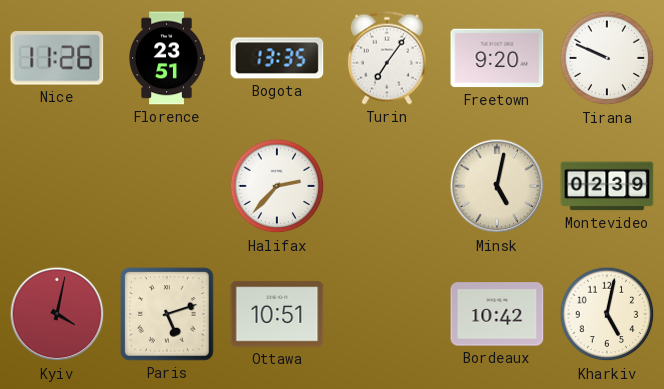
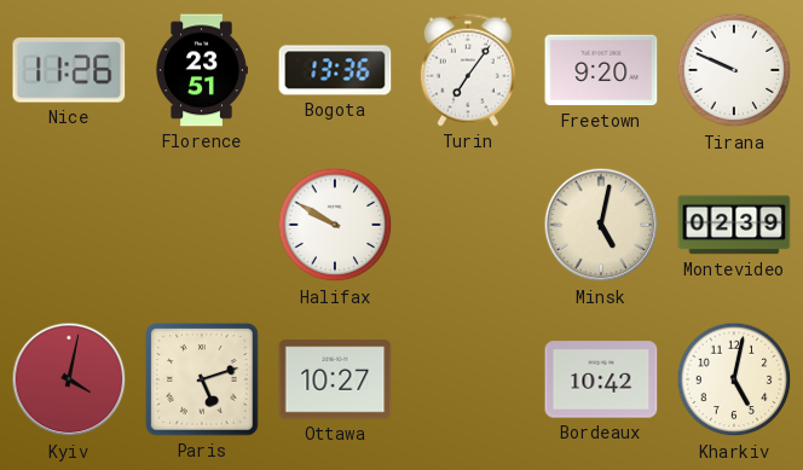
Bogota: 13:35 -> 13:36 (335, 70)
Halifax: 2:37 -> 9:50 (335, 225)
Ottawa: 10:51 -> 10:27 (335, 379)
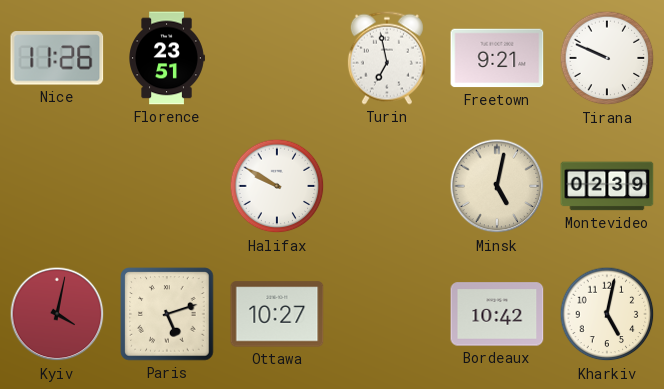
Bogota: 13:36 -> none (335, 70)
Turin: 7:06 -> 6:58 (387, 58)
Freetown: 9:20 -> 9:21 (497, 58)
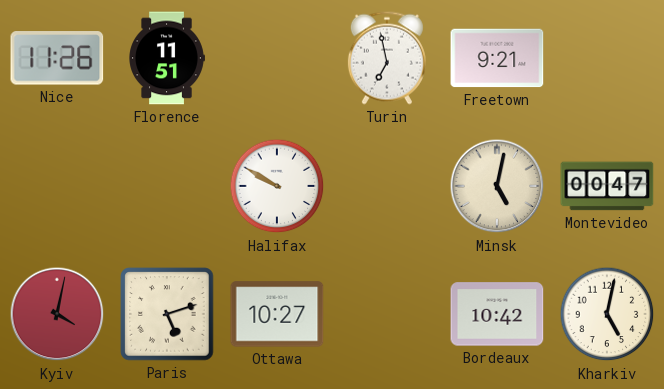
Florence: 23:51 -> 11:51 (167, 58)
Tirana: 9:49 -> none (607, 58)
Montevideo: 02:39 -> 00:47 (607, 186)
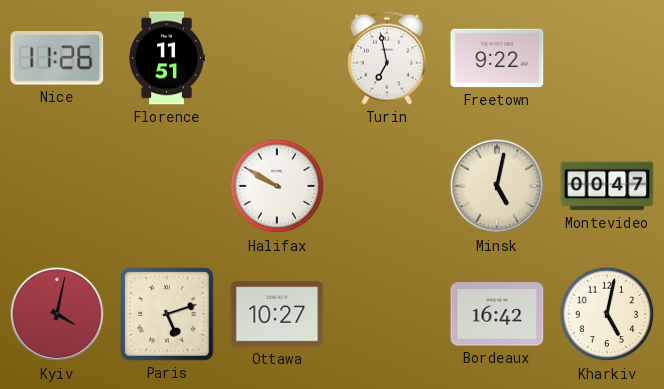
Freetown: 9:21 -> 9:22 (497, 58)
Bordeaux: 10:42 -> 16:42 (497, 314)
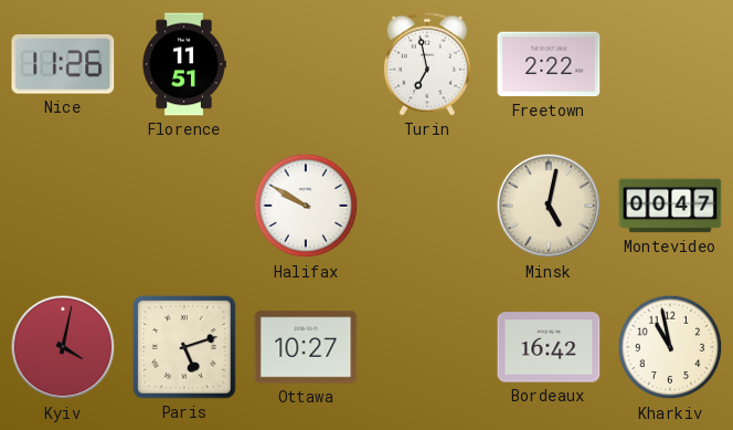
Freetown: 9:22 -> 2:22 (549, 64)
Kharkiv: 5:02 -> 10:58 (670, 347)
